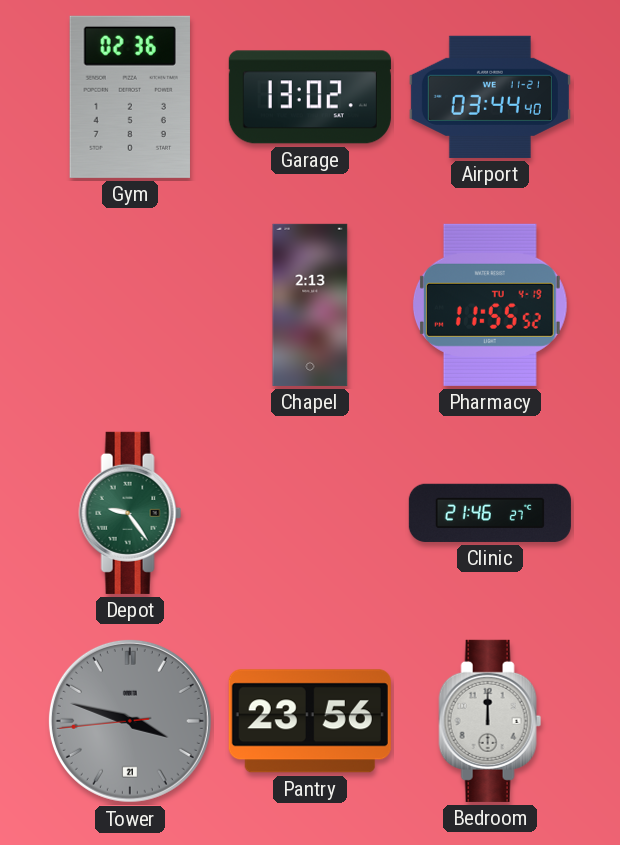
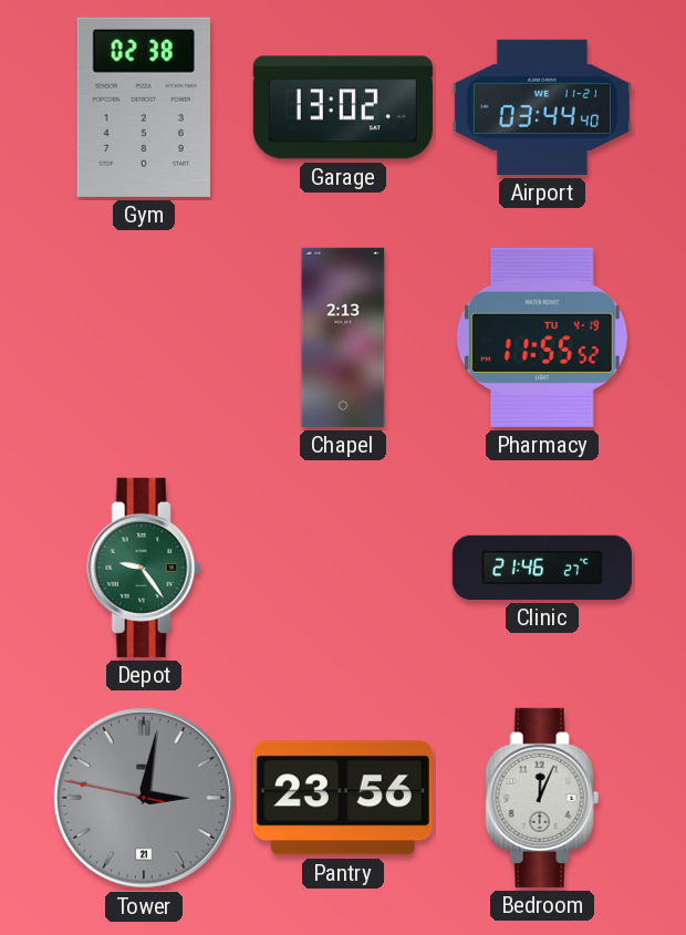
Gym: 02:36 -> 02:38 (144, 107)
Tower: 3:47 -> 3:01 (144, 798)
Bedroom: 12:00 -> 12:04 (542, 798)
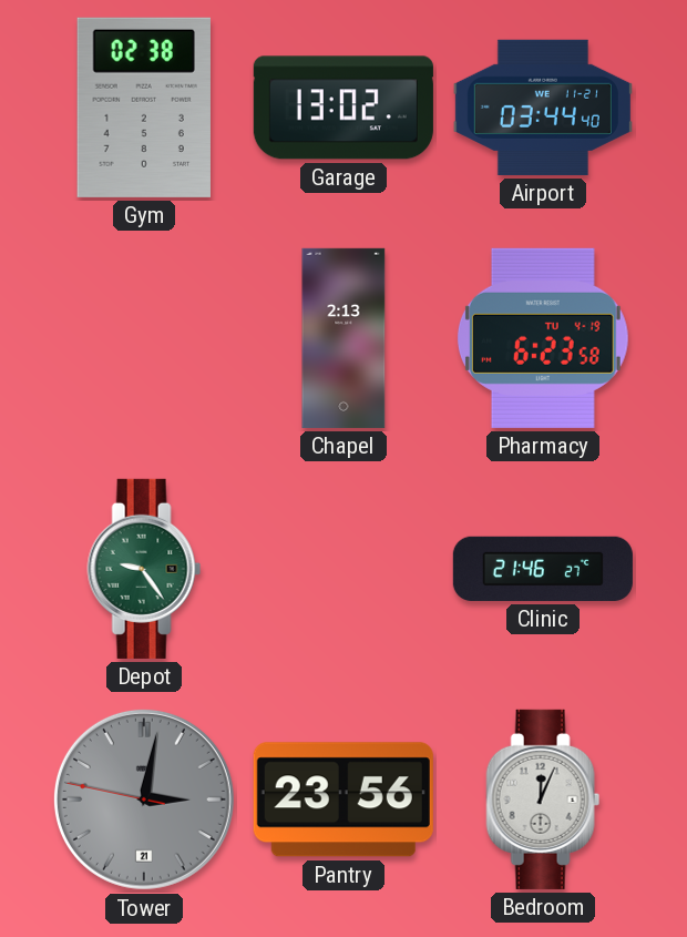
Pharmacy: 11:55 -> 6:23 (543, 338)
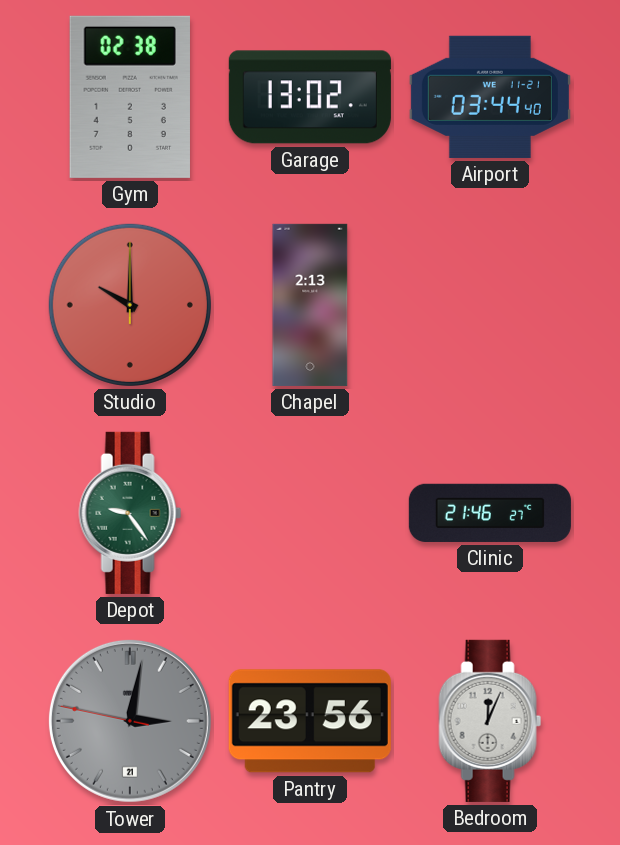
Studio: none -> 10:00 (130, 305)
Pharmacy: 6:23 -> none (543, 338)
